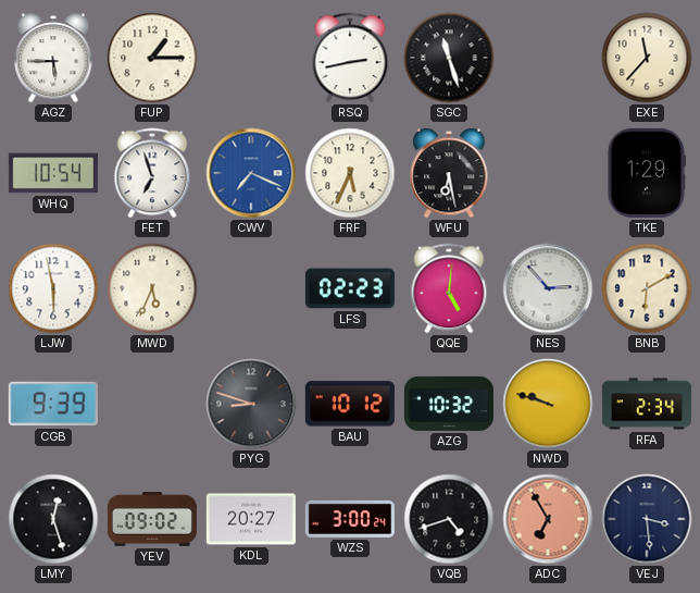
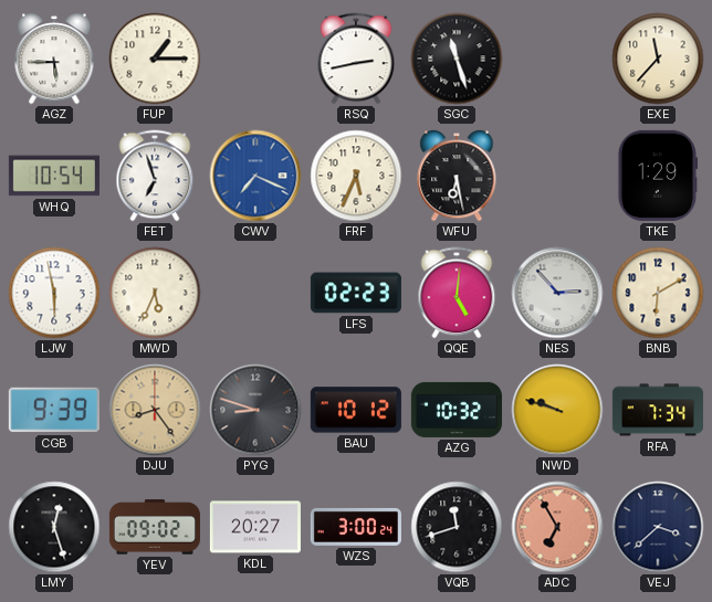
DJU: none -> 8:24 (155, 410)
RFA: 2:34 -> 7:34 (658, 410)
VQB: 4:42 -> 11:42 (457, 527)
VEJ: 3:29 -> 3:38 (658, 527)
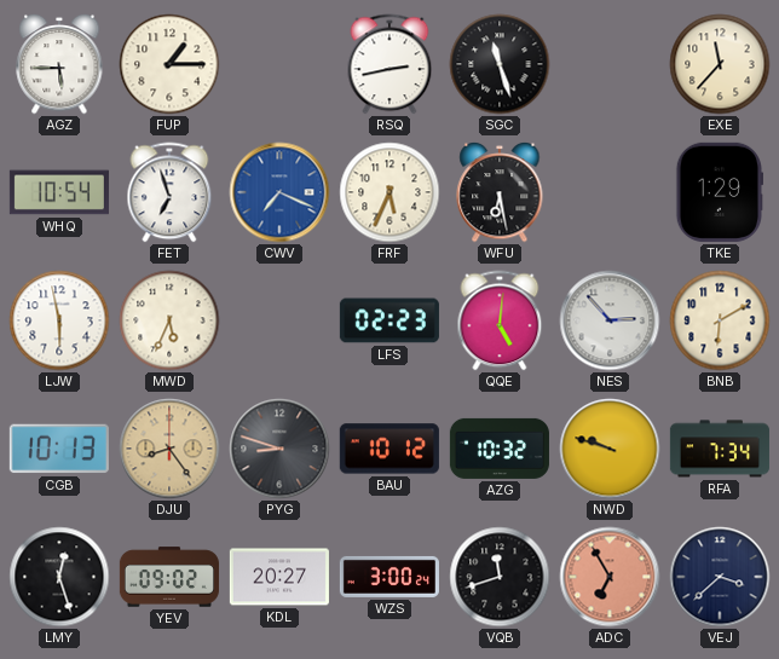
CGB: 9:39 -> 10:13 (59, 449)
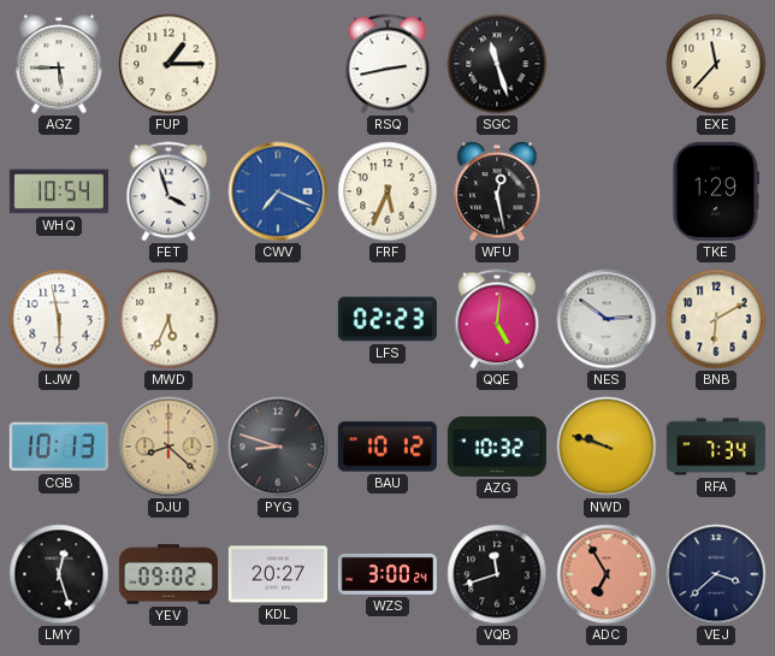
FET: 6:57 -> 3:57 (168, 191)
WFU: 6:28 -> 12:28 (497, 191)
NES: 2:53 -> 2:51 (607, 319)
DJU: 8:24 -> 8:22 (168, 447)
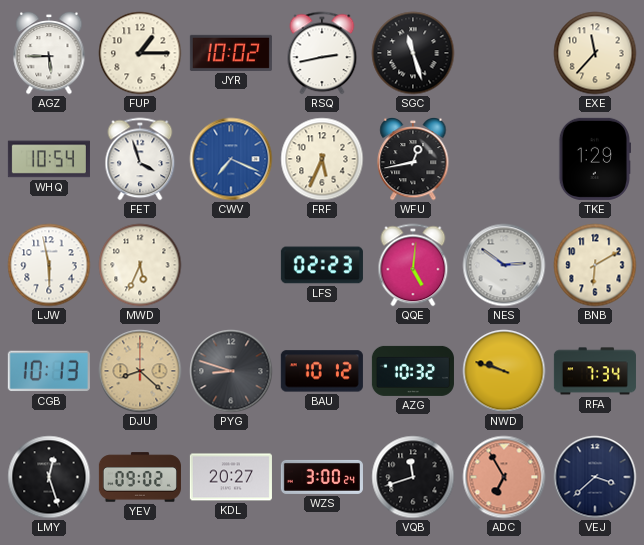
JYR: none -> 10:02 (231, 53)
WFU: 12:28 -> 12:43 (413, 159)
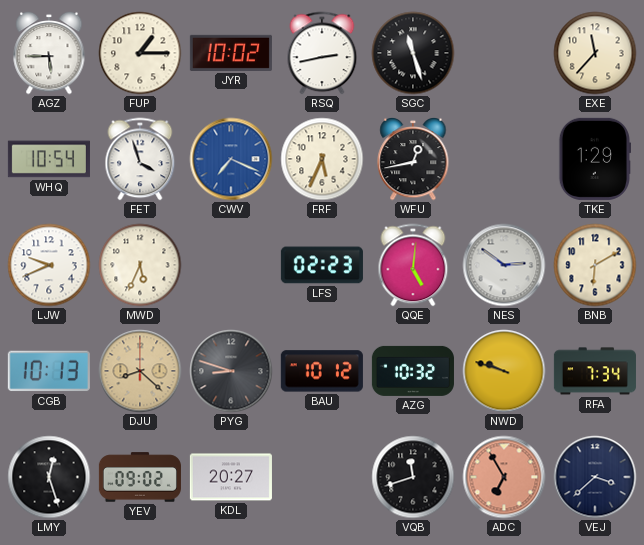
LJW: 5:58 -> 9:41 (49, 265)
WZS: 3:00 -> none (322, 477)
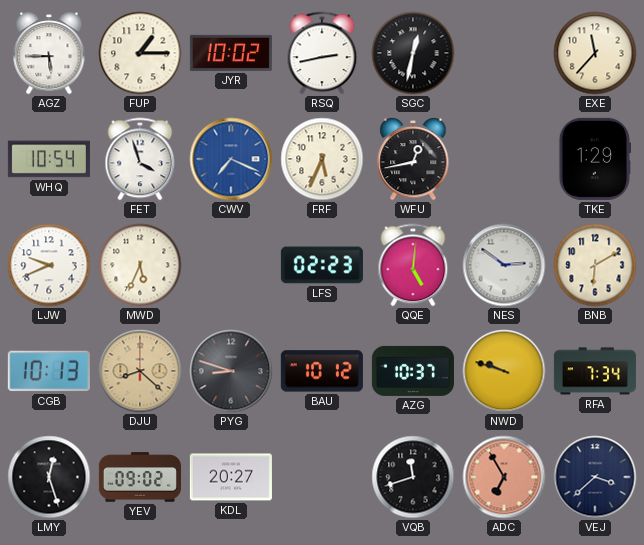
SGC: 11:27 -> 12:32 (413, 53)
AZG: 10:32 -> 10:37 (413, 371)
